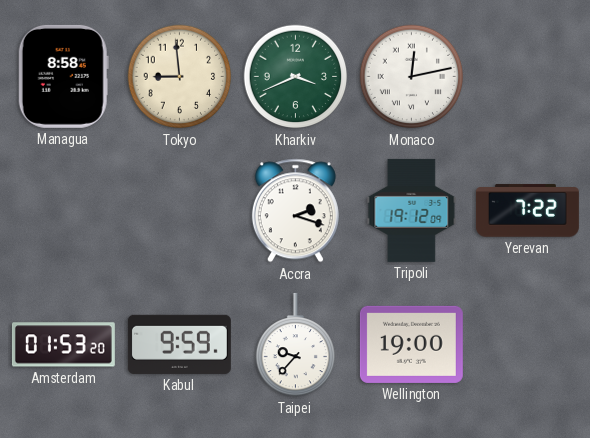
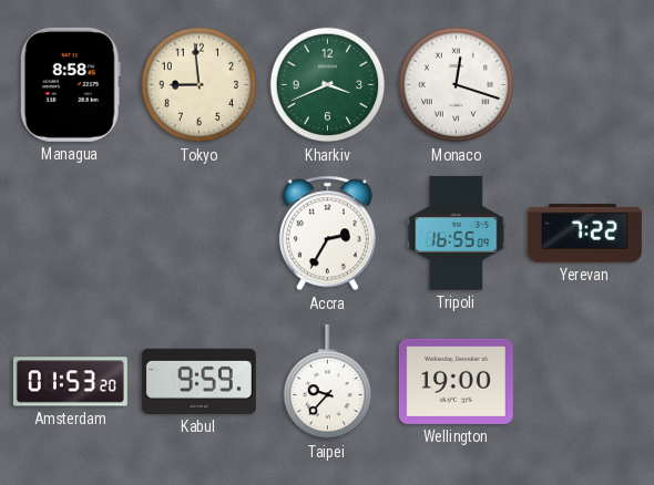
Monaco: 12:13 -> 12:18 (457, 85)
Accra: 2:18 -> 2:35 (327, 234)
Tripoli: 19:12 -> 16:55 (457, 233)
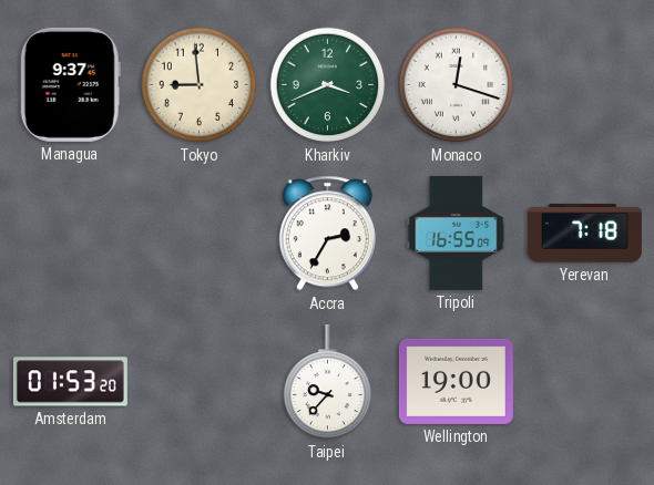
Managua: 8:58 -> 9:37 (70, 84)
Yerevan: 7:22 -> 7:18 (584, 234)
Kabul: 9:59 -> none (198, 381)
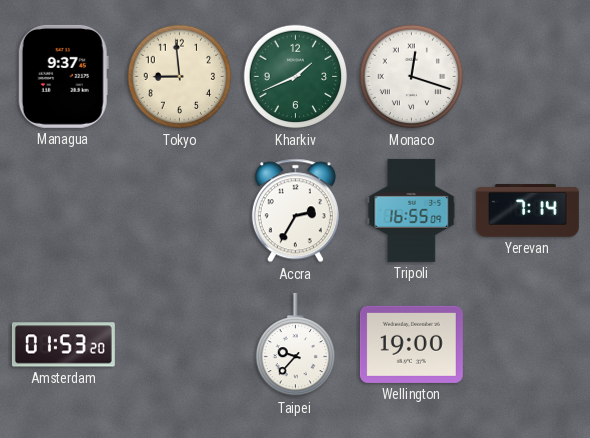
Kharkiv: 3:41 -> 1:41 (296, 77)
Yerevan: 7:18 -> 7:14 (527, 211)
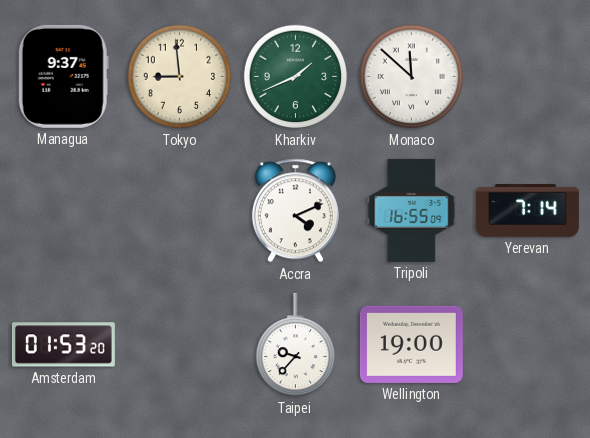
Monaco: 12:18 -> 11:52 (412, 77)
Accra: 2:35 -> 4:11 (295, 211)
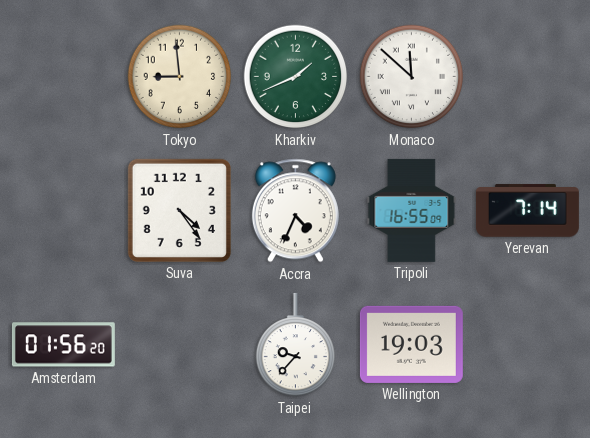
Managua: 9:37 -> none (63, 76)
Suva: none -> 4:24 (179, 210)
Accra: 4:11 -> 4:34 (295, 211)
Amsterdam: 01:53 -> 01:56 (63, 345)
Wellington: 19:00 -> 19:03 (411, 344)
